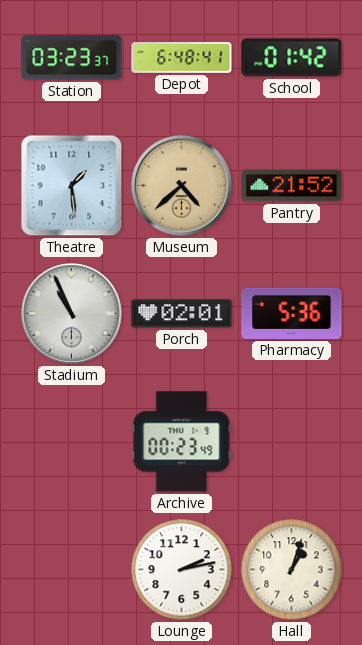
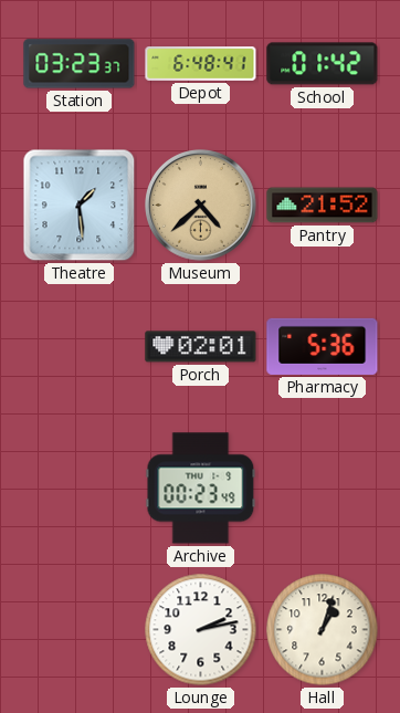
Stadium: 10:56 -> none (72, 314)
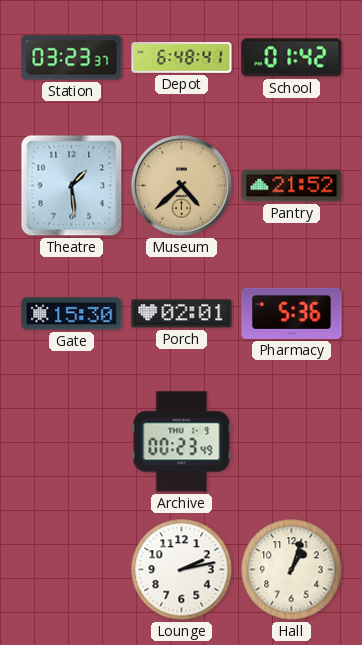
Gate: none -> 15:30 (72, 314)
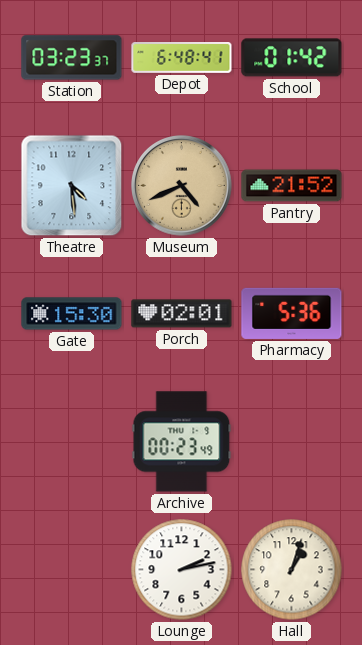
Theatre: 1:29 -> 4:29 (72, 186)
Museum: 4:38 -> 4:41 (182, 186)
